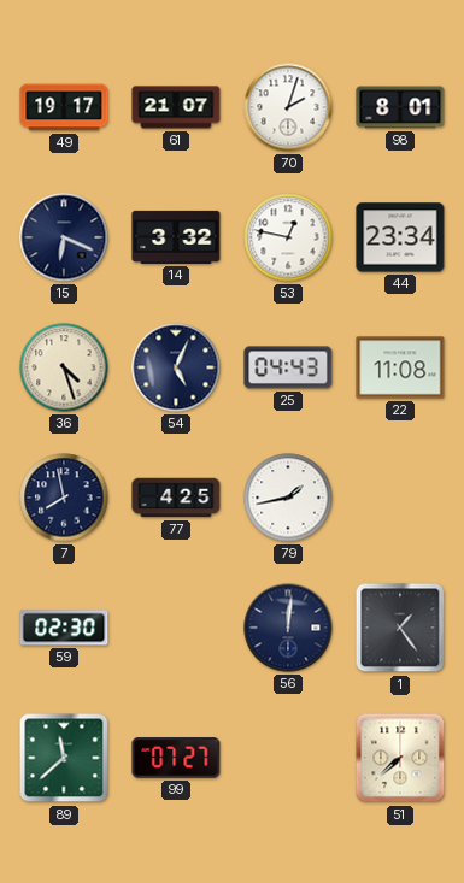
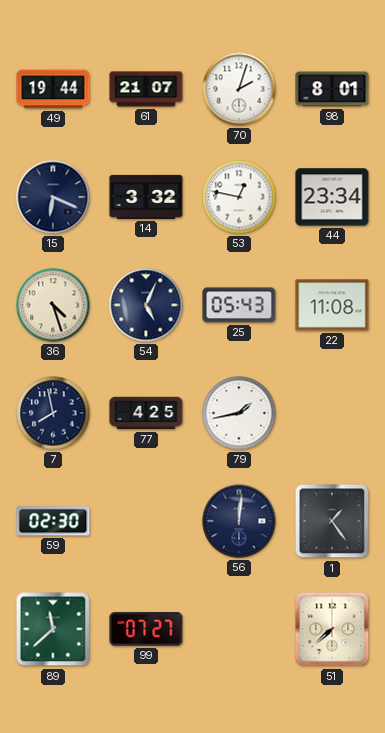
49: 19:17 -> 19:44 (53, 89)
25: 04:43 -> 05:43 (239, 305)
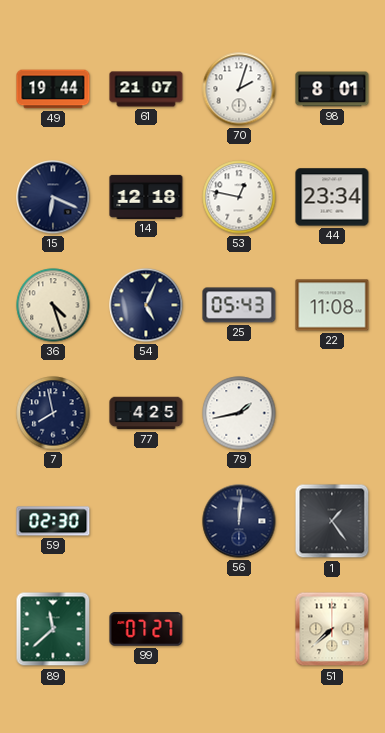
14: 3:32 -> 12:18 (146, 197)
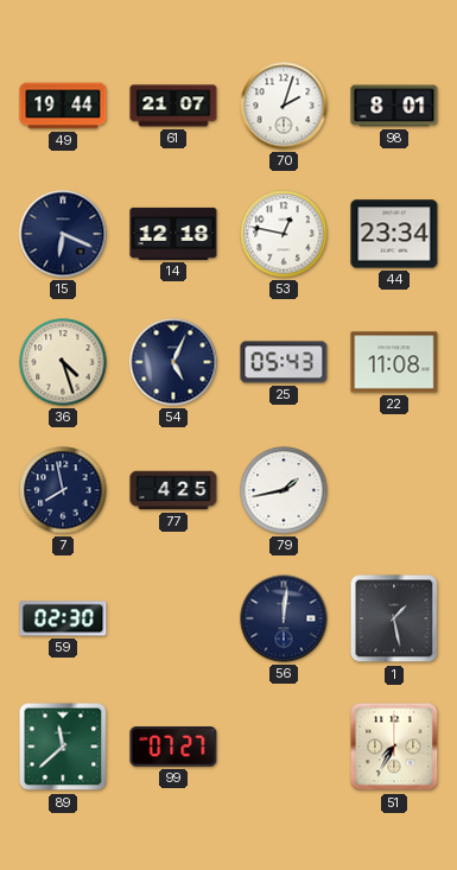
1: 1:24 -> 1:28 (394, 618)
51: 7:38 -> 7:35 (394, 747)
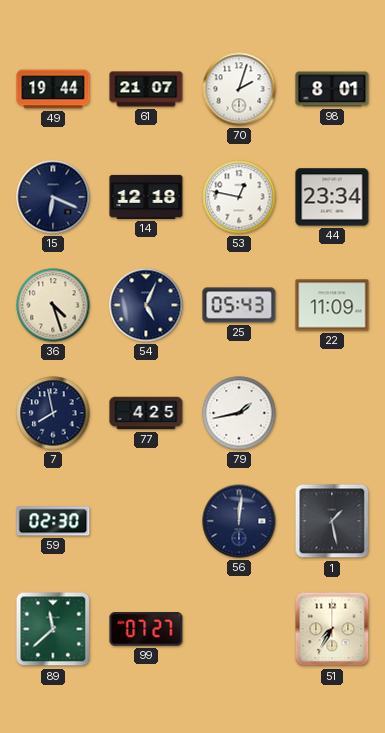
22: 11:08 -> 11:09 (332, 305)
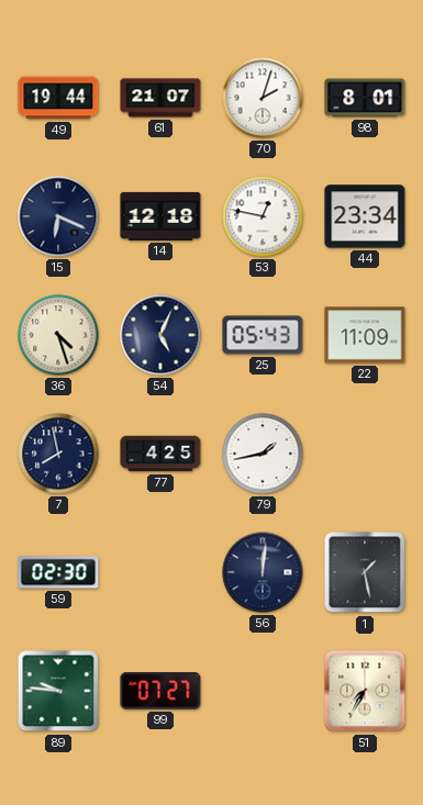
89: 11:38 -> 9:46 (58, 691)
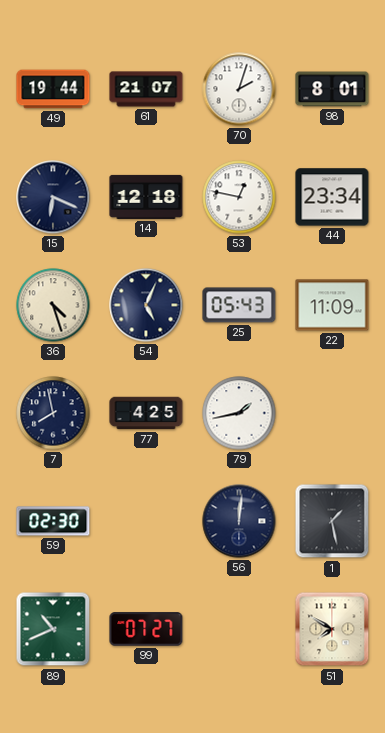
89: 9:46 -> 10:41 (53, 629)
51: 7:35 -> 7:50 (332, 629)
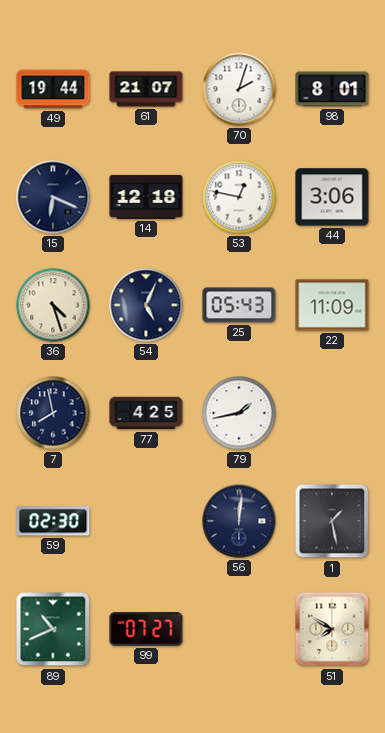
44: 23:34 -> 3:06 (332, 197)
